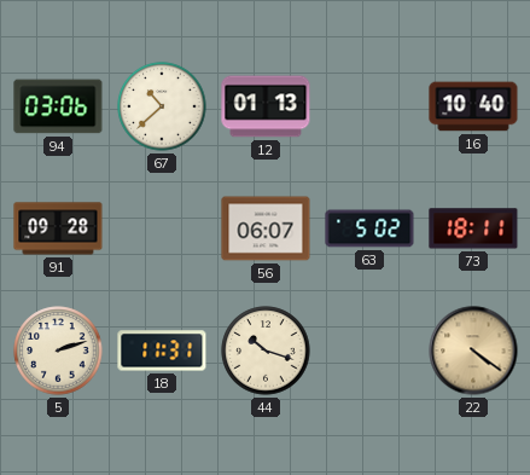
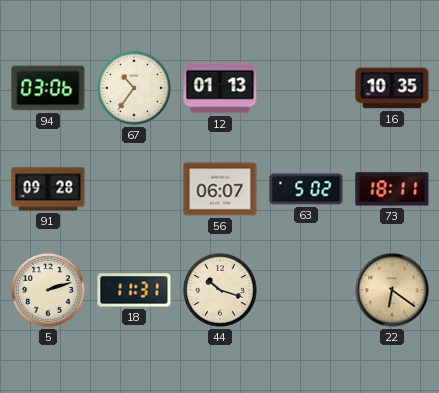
67: 10:38 -> 10:36 (134, 88)
16: 10:40 -> 10:35 (392, 88)
22: 4:21 -> 6:21 (392, 290)
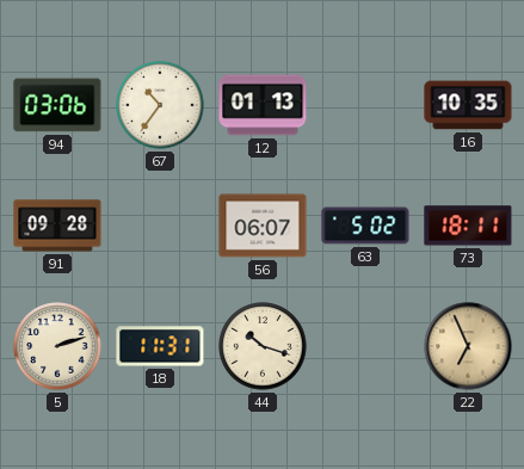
22: 6:21 -> 6:56 (468, 346)
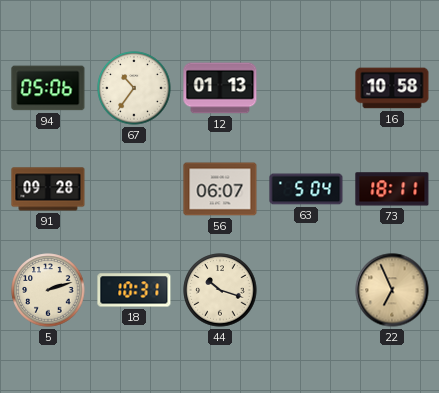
94: 03:06 -> 05:06 (48, 88)
16: 10:35 -> 10:58 (392, 88)
63: 5:02 -> 5:04 (306, 189)
18: 11:31 -> 10:31 (134, 290)
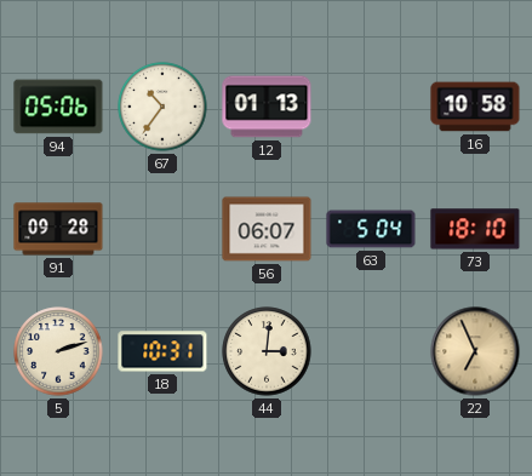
73: 18:11 -> 18:10 (475, 229)
44: 10:18 -> 3:01 (267, 351)
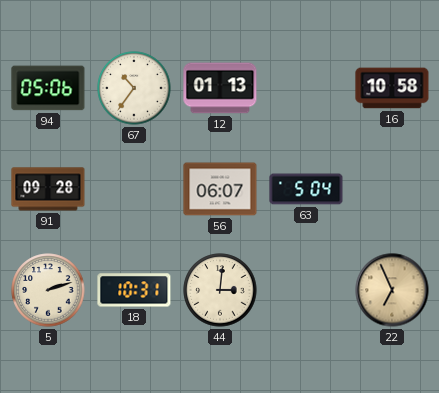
73: 18:10 -> none (475, 229)
